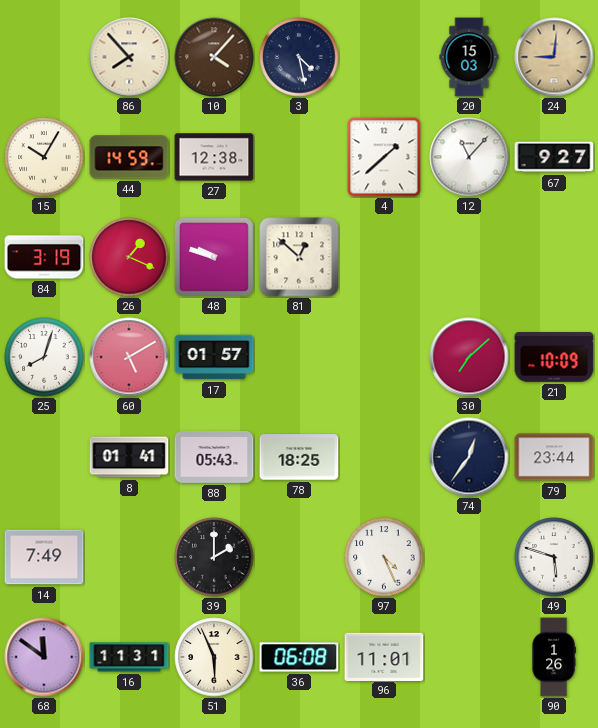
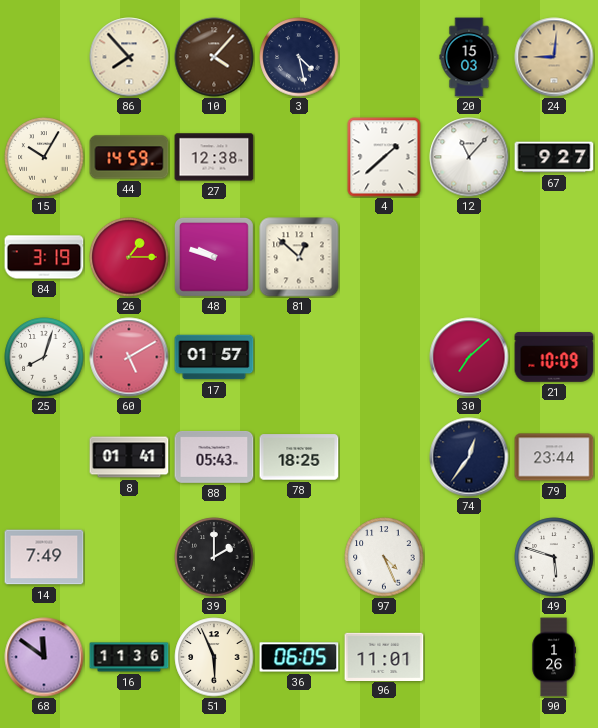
26: 1:19 -> 1:15 (129, 257)
16: 11:31 -> 11:36 (129, 657)
36: 06:08 -> 06:05 (299, 657)
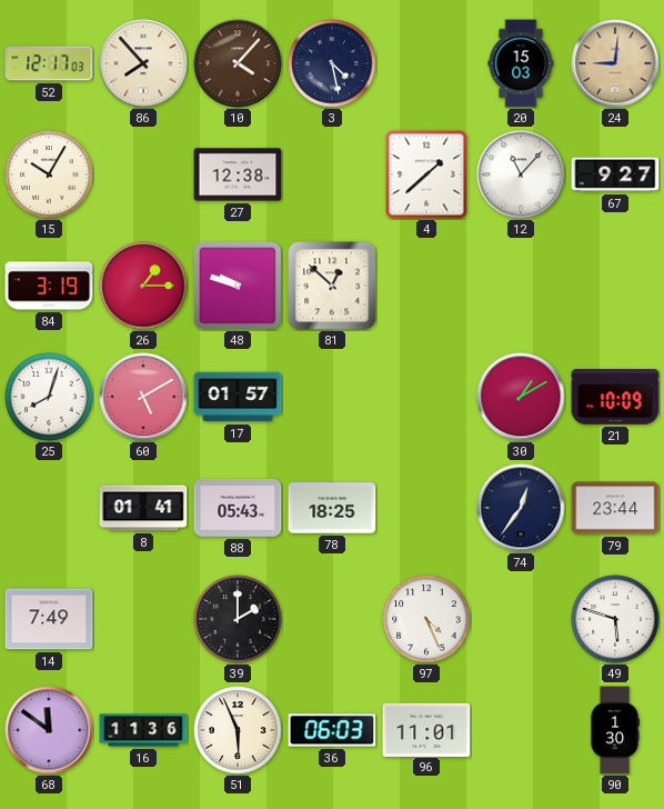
52: none -> 12:17 (49, 63)
44: 14:59 -> none (129, 157)
30: 7:08 -> 1:10 (521, 397)
36: 06:05 -> 06:03 (332, 730)
90: 1:26 -> 1:30 (615, 730)
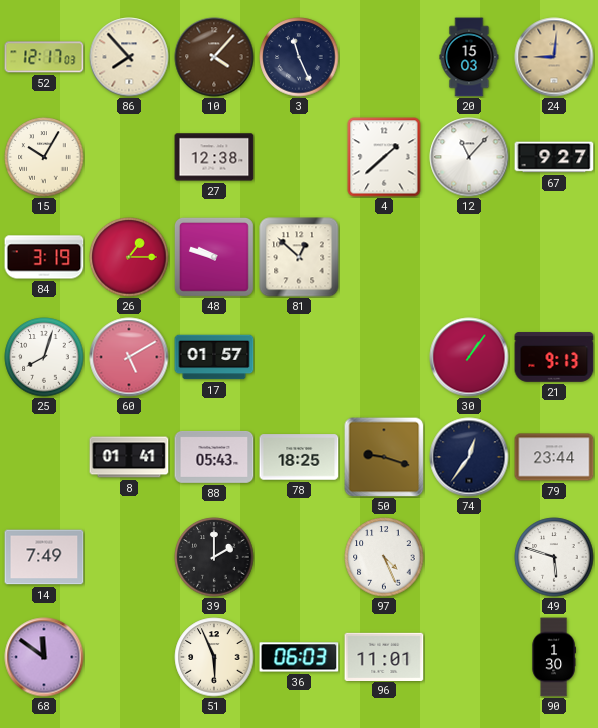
3: 4:28 -> 11:26 (299, 57)
30: 1:10 -> 1:06 (469, 357)
21: 10:09 -> 9:13 (554, 357)
50: none -> 9:18 (384, 457)
16: 11:36 -> none (143, 730)
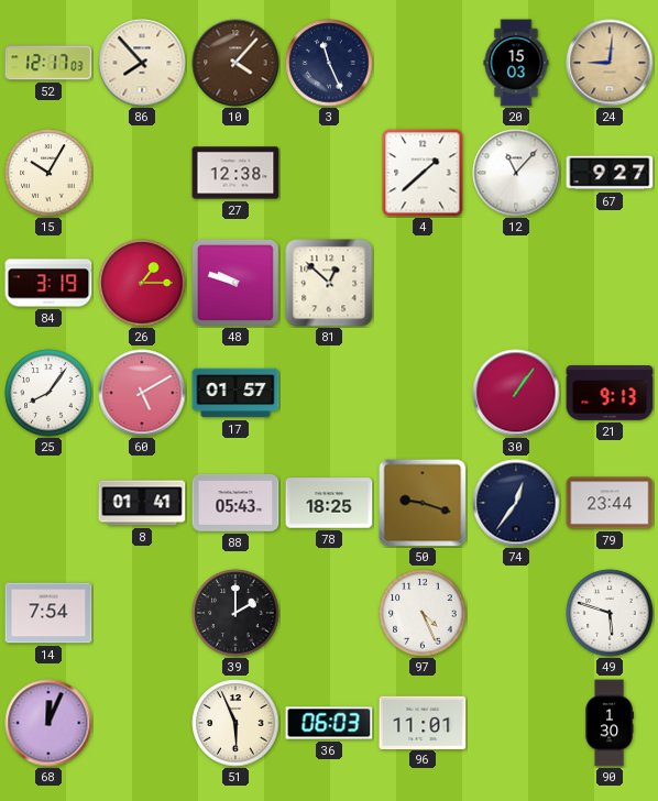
25: 8:03 -> 8:06 (48, 393)
14: 7:49 -> 7:54 (48, 613)
68: 11:51 -> 12:04 (48, 723)
